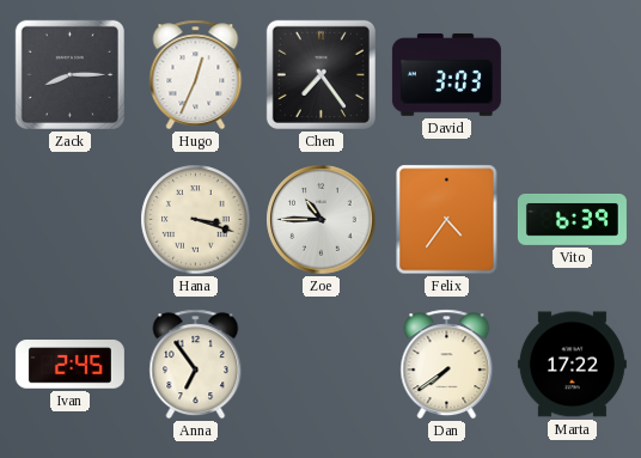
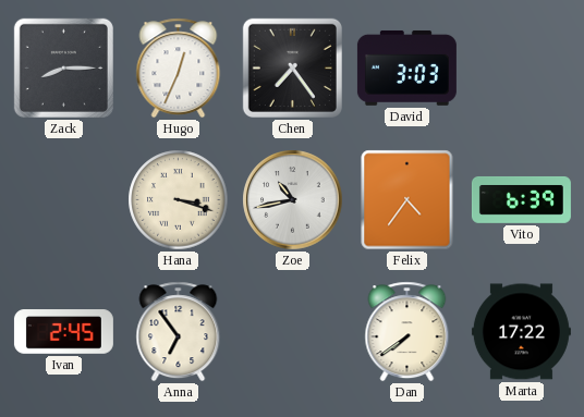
Zoe: 10:45 -> 10:43 (293, 200)
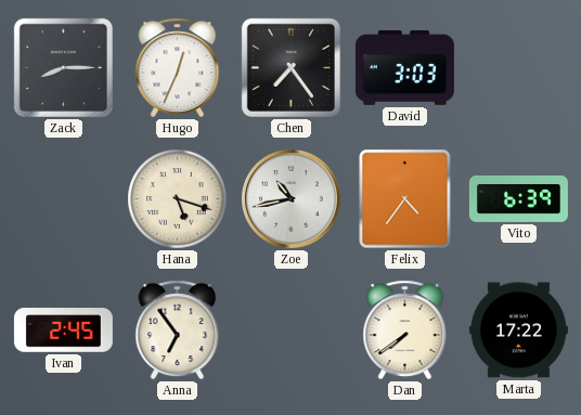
Hana: 3:18 -> 5:18 (178, 199)
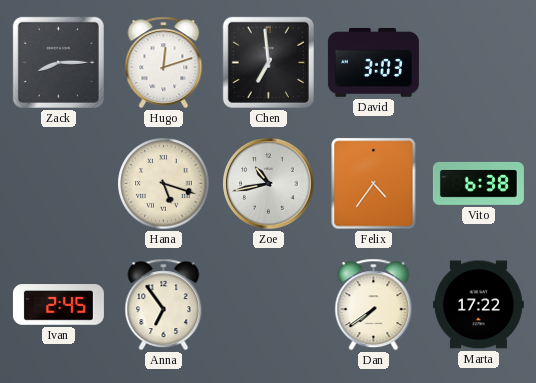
Hugo: 12:34 -> 12:12 (164, 63)
Chen: 7:24 -> 6:59 (268, 62)
Vito: 6:39 -> 6:38 (478, 184)
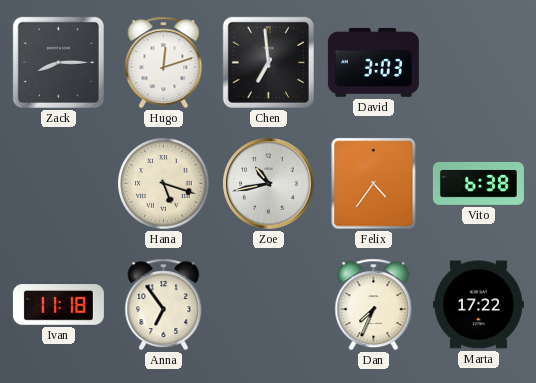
Ivan: 2:45 -> 11:18 (58, 305)
Dan: 7:39 -> 7:34 (374, 305)
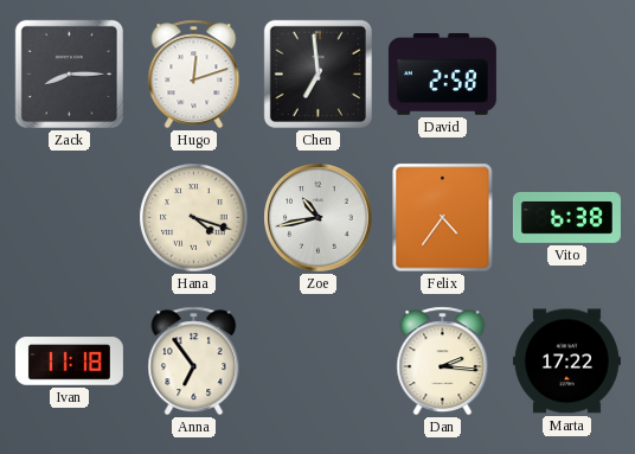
David: 3:03 -> 2:58 (442, 73)
Hana: 5:18 -> 4:18 (194, 218)
Dan: 7:34 -> 2:16 (443, 362)
